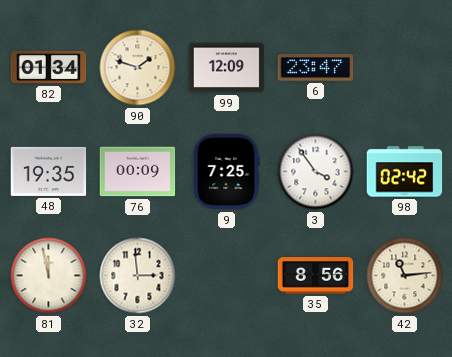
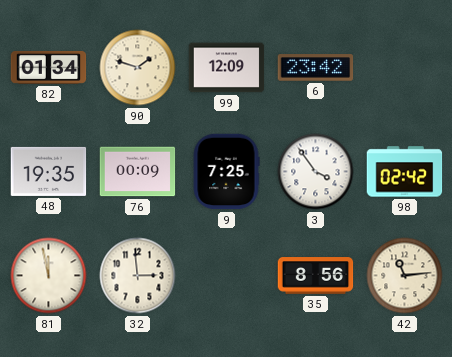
6: 23:47 -> 23:42 (316, 68)
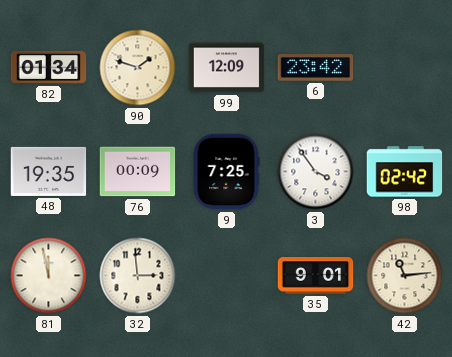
35: 8:56 -> 9:01 (316, 276)
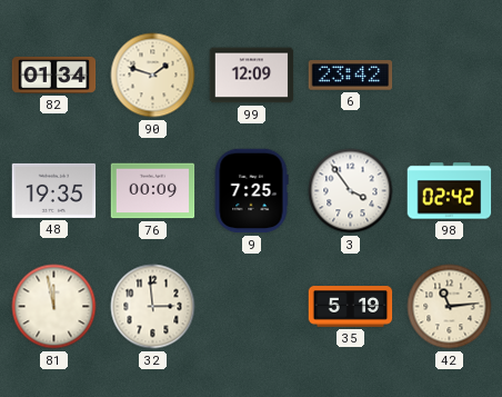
35: 9:01 -> 5:19 (351, 307)
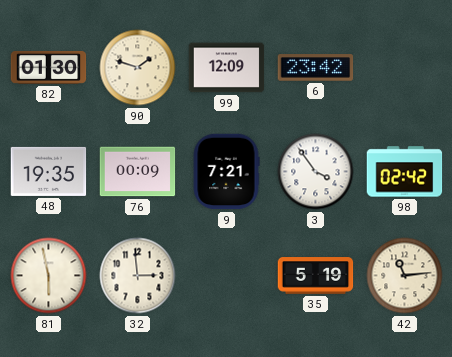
82: 01:34 -> 01:30 (49, 67)
9: 7:25 -> 7:21 (226, 172)
81: 11:58 -> 5:58 (49, 276)
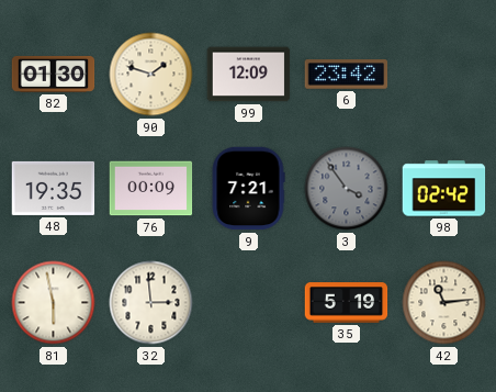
3 dial: white -> grey (347, 189)
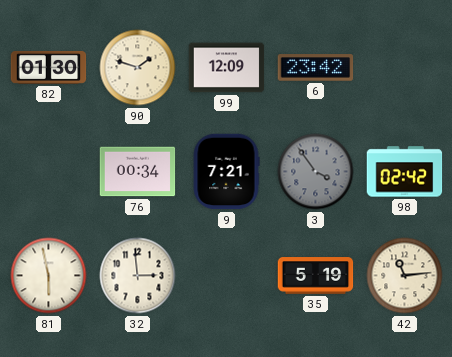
48: 19:35 -> none (54, 188)
76: 00:09 -> 00:34 (138, 172)
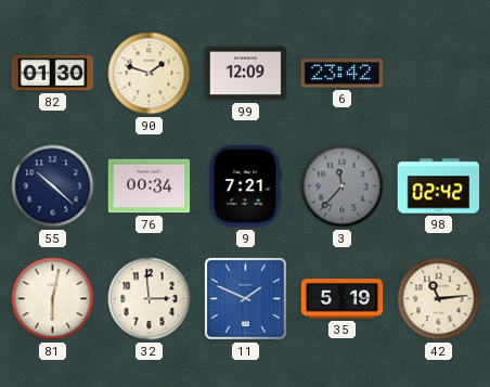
55: none -> 10:22 (53, 186)
3: 3:54 -> 11:37 (343, 186)
81: 5:58 -> 6:02 (53, 299)
11: none -> 1:49 (245, 298)
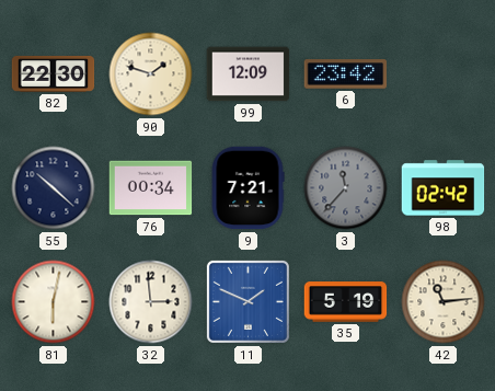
82: 01:30 -> 22:30 (54, 73)
